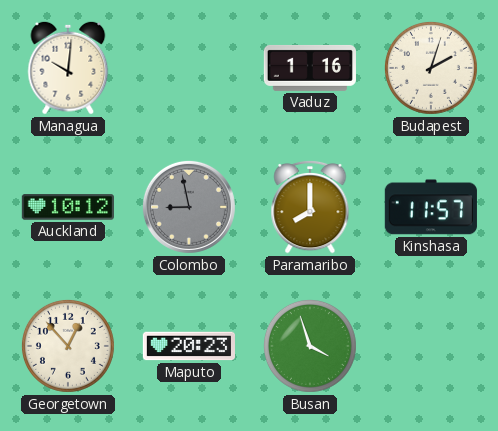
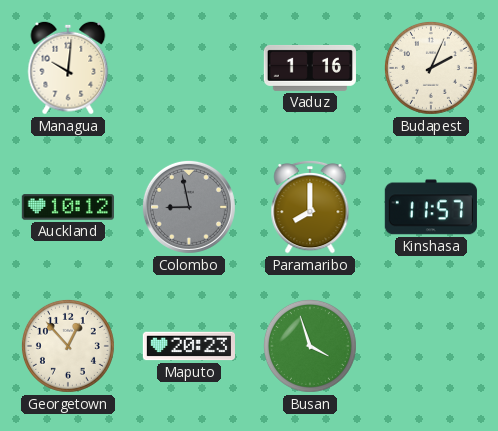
Budapest: 2:03 -> 2:04 (431, 68)
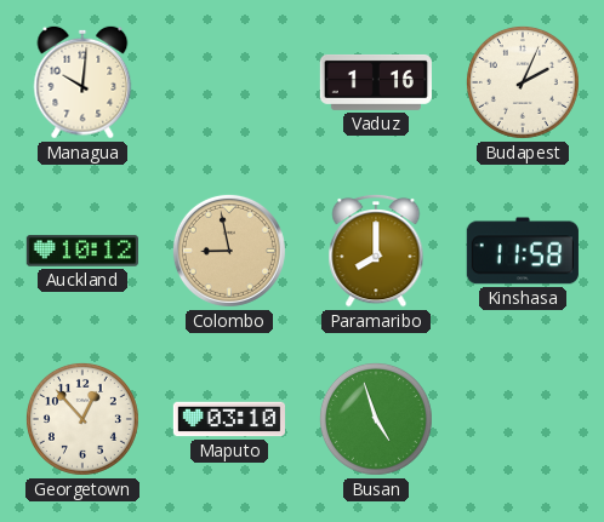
Colombo dial: grey -> champagne (229, 251)
Kinshasa: 11:57 -> 11:58 (523, 251)
Maputo: 20:23 -> 03:10 (228, 419)
Busan: 3:57 -> 4:57 (376, 419)
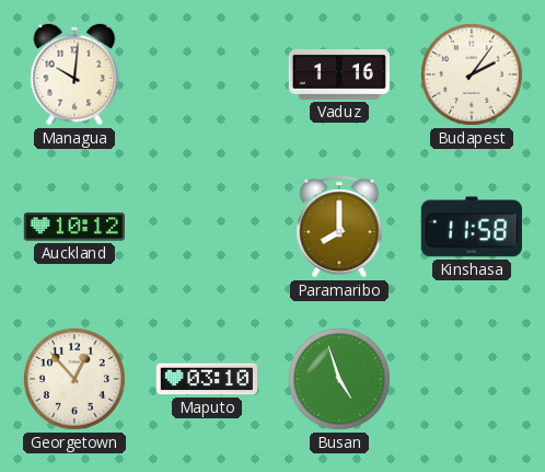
Budapest: 2:04 -> 2:06 (472, 74)
Colombo: 8:58 -> none (229, 251)
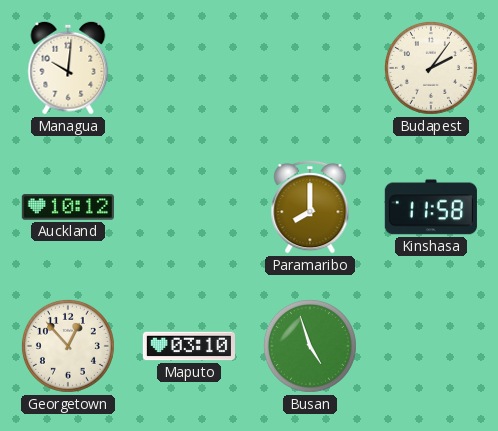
Vaduz: 1:16 -> none (339, 74)
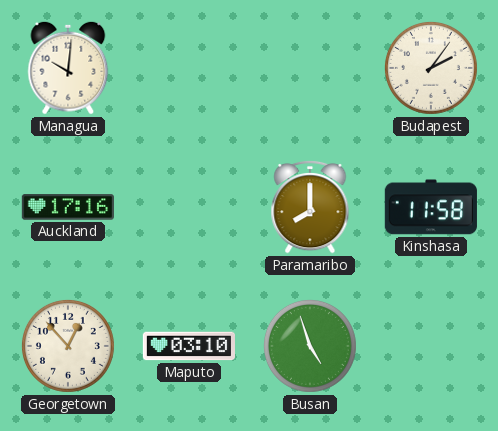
Auckland: 10:12 -> 17:16 (68, 207)
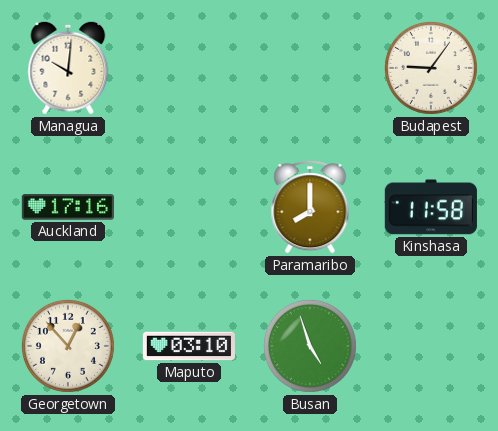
Budapest: 2:06 -> 9:06 (431, 68)
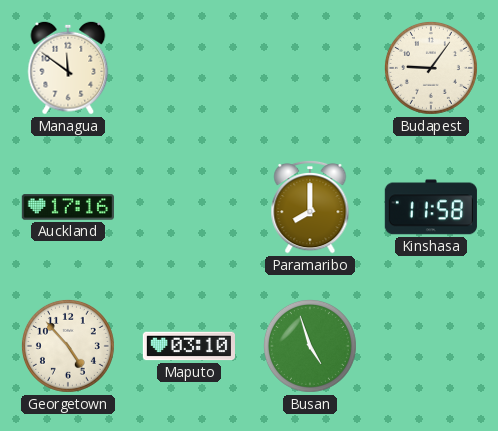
Managua: 10:01 -> 11:51 (68, 68)
Georgetown: 12:53 -> 4:53 (68, 346)
